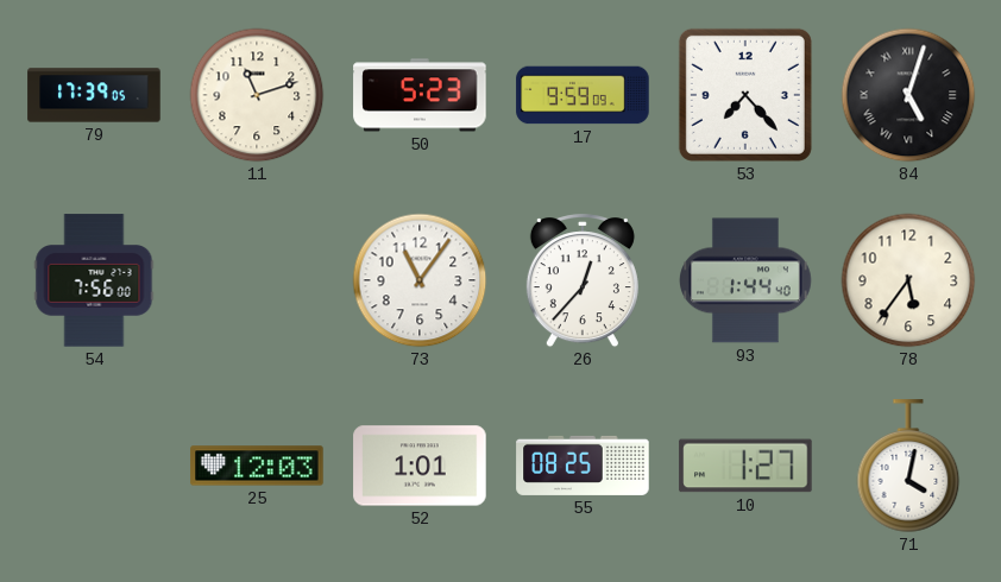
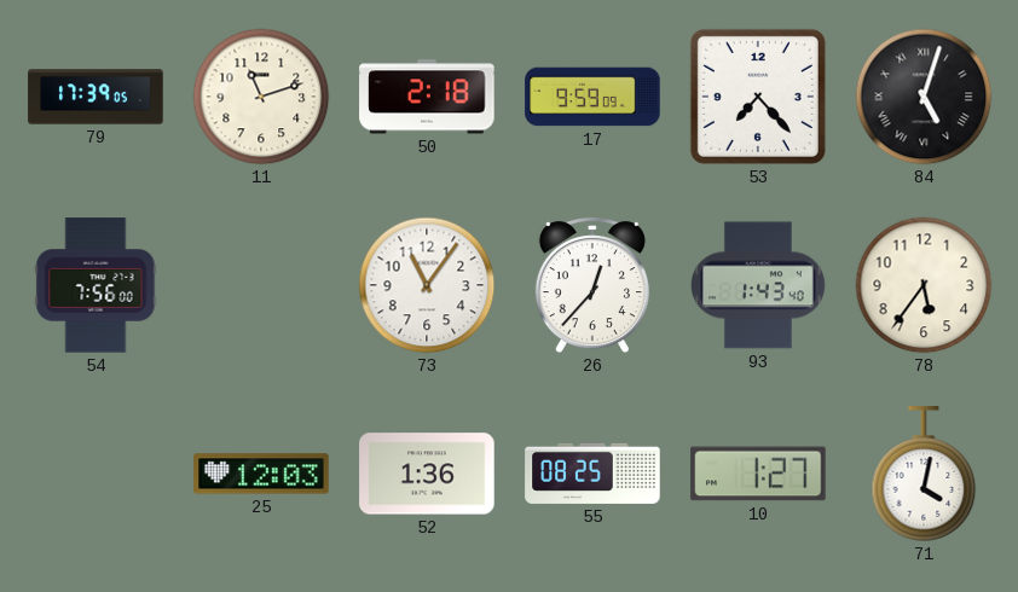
50: 5:23 -> 2:18 (427, 97)
93: 1:44 -> 1:43 (759, 285)
52: 1:01 -> 1:36 (427, 474)
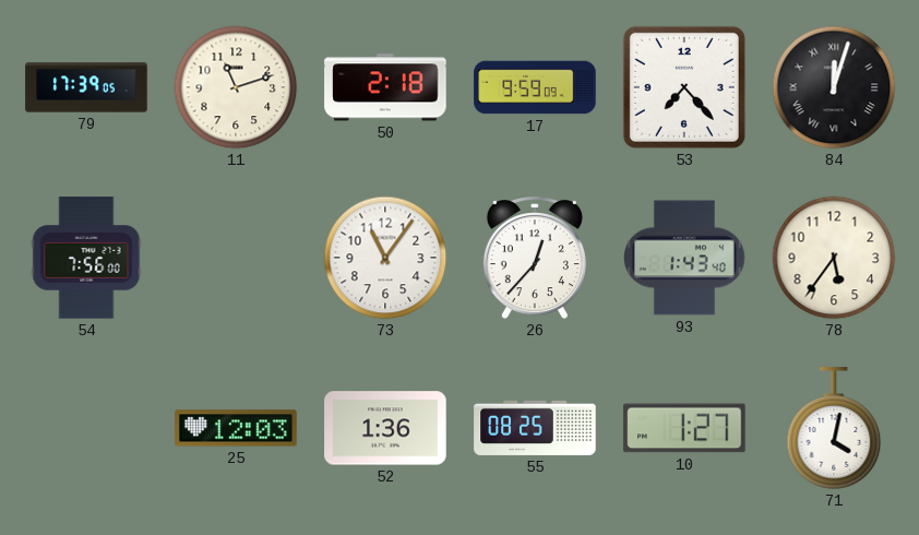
84: 5:03 -> 12:03 (834, 87)
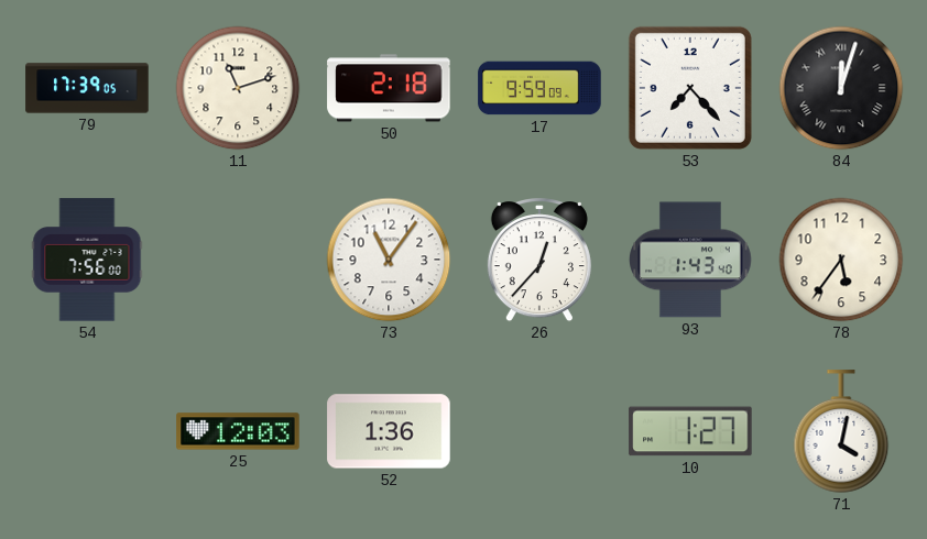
55: 08:25 -> none (535, 428)
